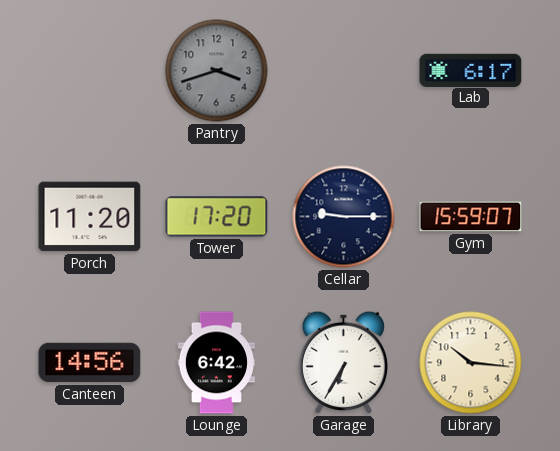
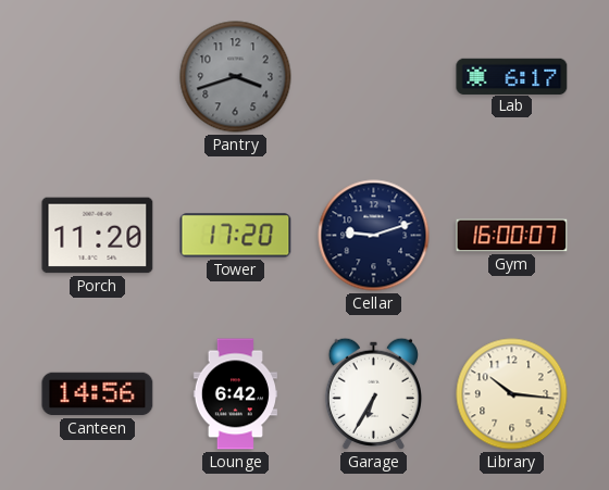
Cellar: 9:15 -> 9:12 (374, 236)
Gym: 15:59 -> 16:00 (512, 236)
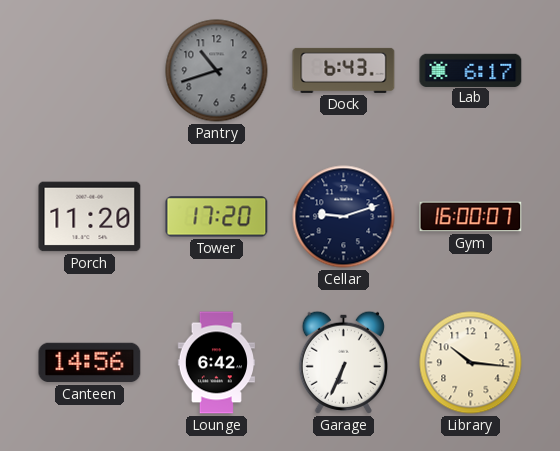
Pantry: 3:42 -> 10:42 (217, 71)
Dock: none -> 6:43 (344, 70)
Garage: 6:35 -> 6:34 (343, 362)
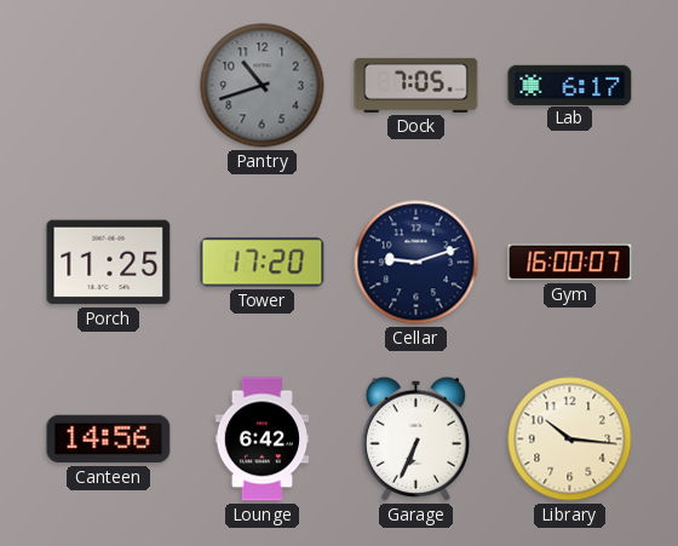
Dock: 6:43 -> 7:05 (416, 85)
Porch: 11:20 -> 11:25 (109, 263)
